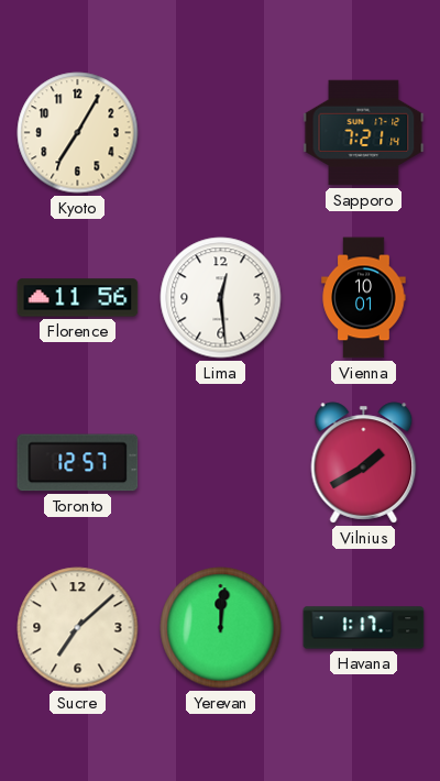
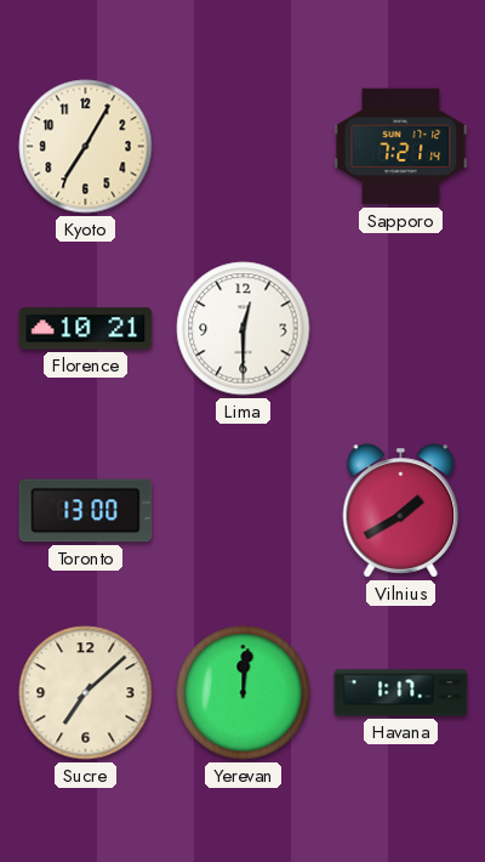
Florence: 11:56 -> 10:21 (86, 329)
Lima: 12:29 -> 12:30 (244, 329)
Vienna: 10:01 -> none (364, 298)
Toronto: 12:57 -> 13:00 (86, 511)
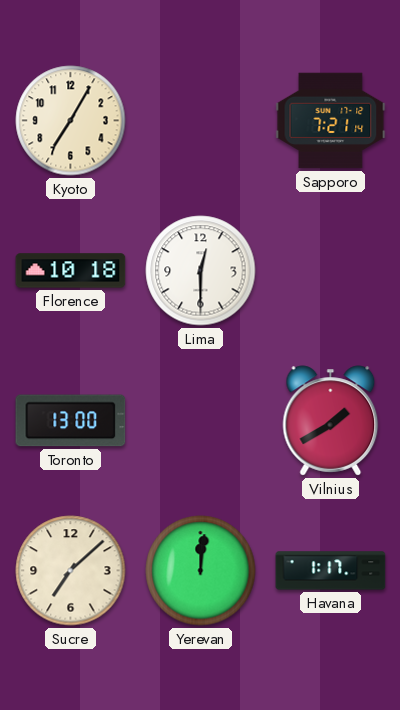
Florence: 10:21 -> 10:18 (71, 271)
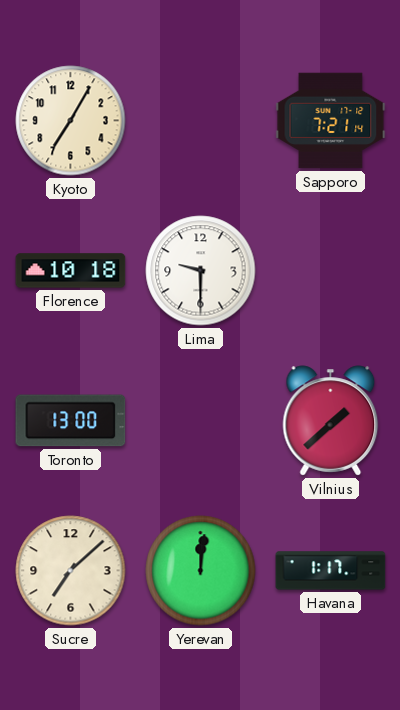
Lima: 12:30 -> 9:30 (201, 271)
Vilnius: 1:40 -> 1:38 (331, 421)
